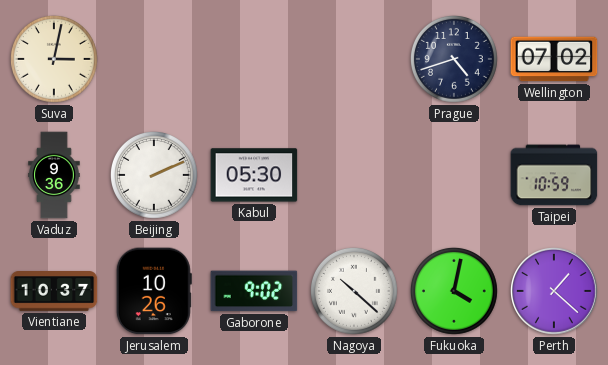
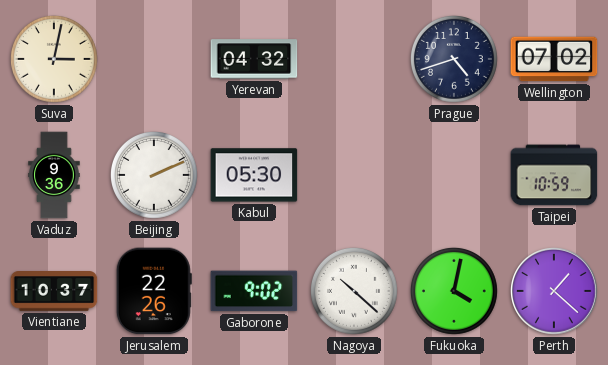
Yerevan: none -> 04:32 (254, 59)
Jerusalem: 10:26 -> 22:26 (154, 291)
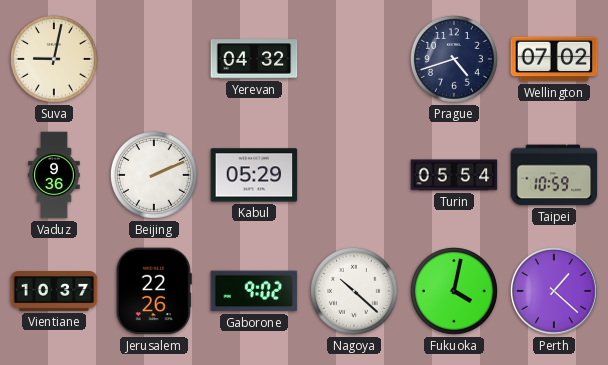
Suva: 3:02 -> 9:02 (54, 59)
Kabul: 05:30 -> 05:29 (254, 175)
Turin: none -> 05:54 (454, 175)
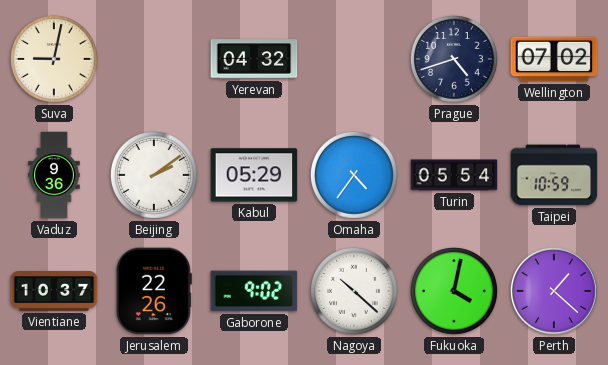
Beijing: 2:11 -> 2:09 (154, 175)
Omaha: none -> 4:36 (354, 175)
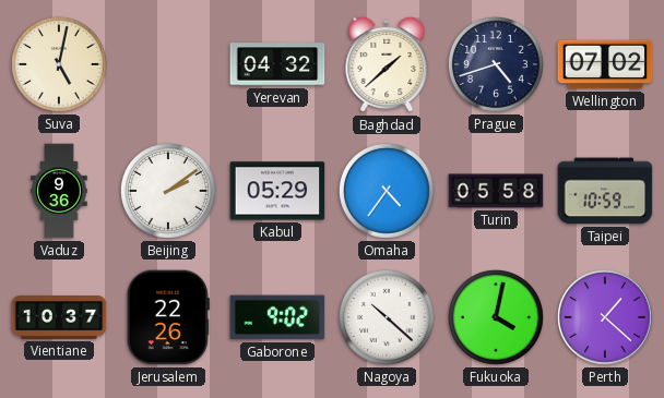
Suva: 9:02 -> 5:02 (59, 64)
Baghdad: none -> 1:38 (387, 64)
Turin: 05:54 -> 05:58 (496, 191)
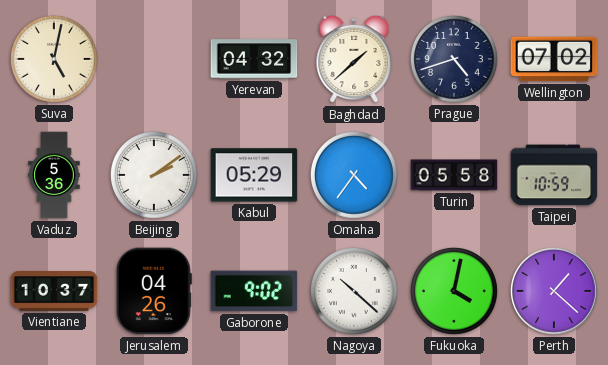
Vaduz: 9:36 -> 5:36 (54, 175)
Jerusalem: 22:26 -> 04:26 (154, 291)
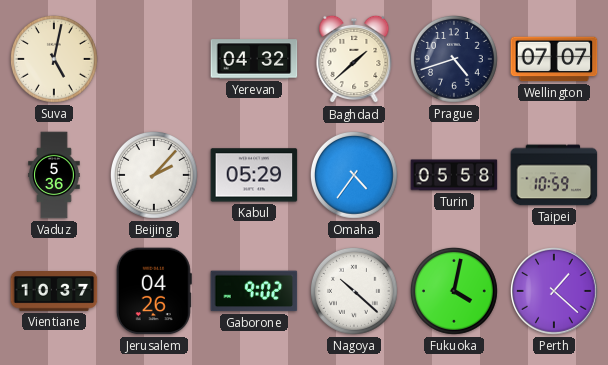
Wellington: 07:02 -> 07:07 (554, 59)
Beijing: 2:09 -> 2:07 (154, 175)
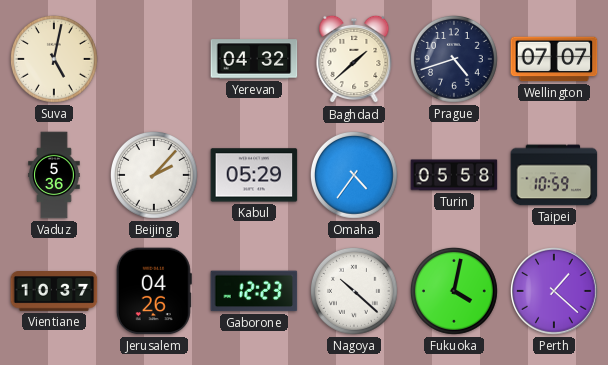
Gaborone: 9:02 -> 12:23 (254, 291)
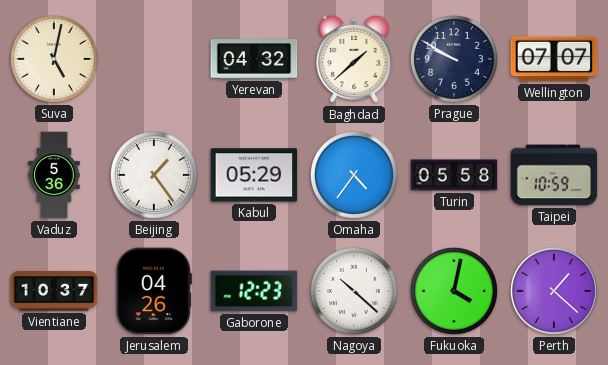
Prague: 4:42 -> 9:50 (454, 59)
Beijing: 2:07 -> 1:24 (154, 175)
